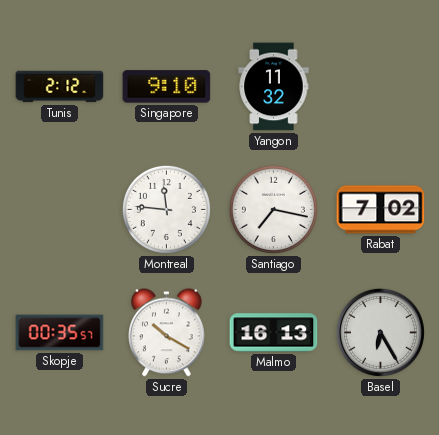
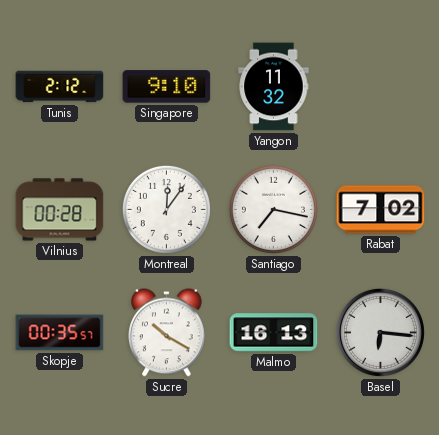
Vilnius: none -> 00:28 (60, 210)
Montreal: 11:46 -> 12:06 (166, 209)
Basel: 6:25 -> 6:16 (380, 332)
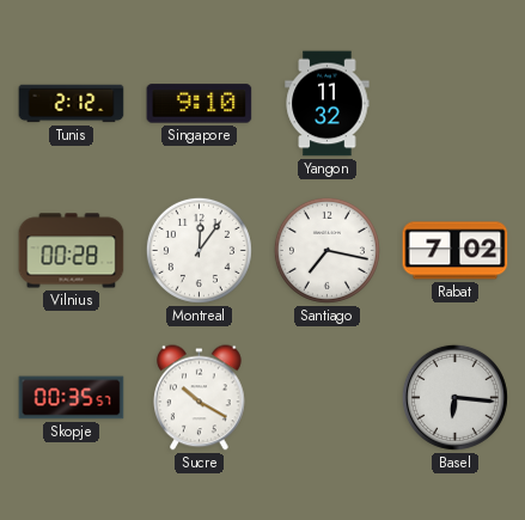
Malmo: 16:13 -> none (274, 333)
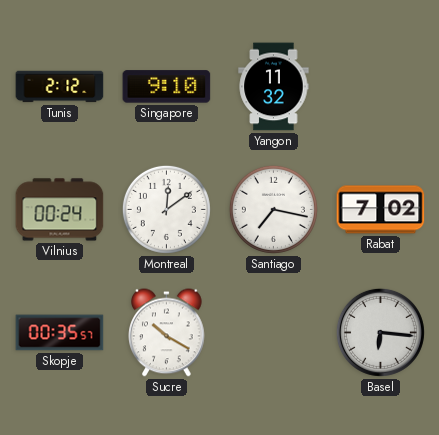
Vilnius: 00:28 -> 00:24 (60, 210)
Montreal: 12:06 -> 12:09 (166, 209)
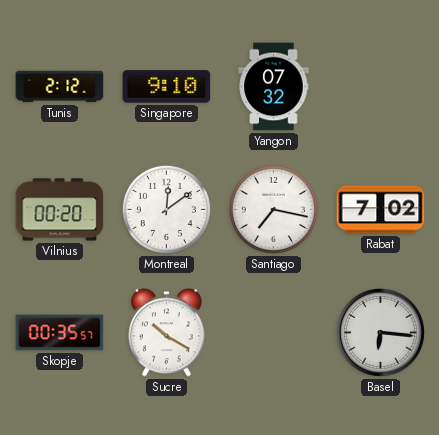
Yangon: 11:32 -> 07:32 (274, 87)
Vilnius: 00:24 -> 00:20 (60, 210)
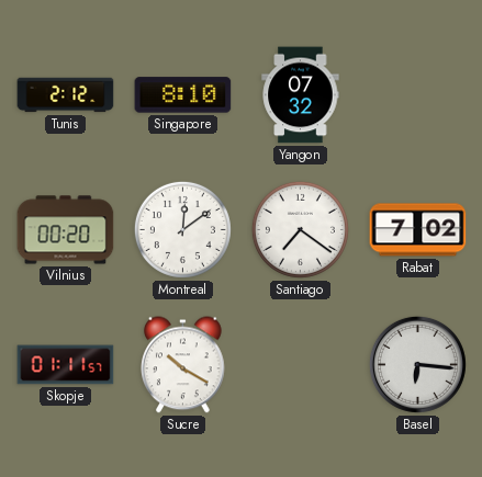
Singapore: 9:10 -> 8:10 (183, 95)
Santiago: 7:17 -> 7:21 (300, 229)
Skopje: 00:35 -> 01:11 (66, 365)
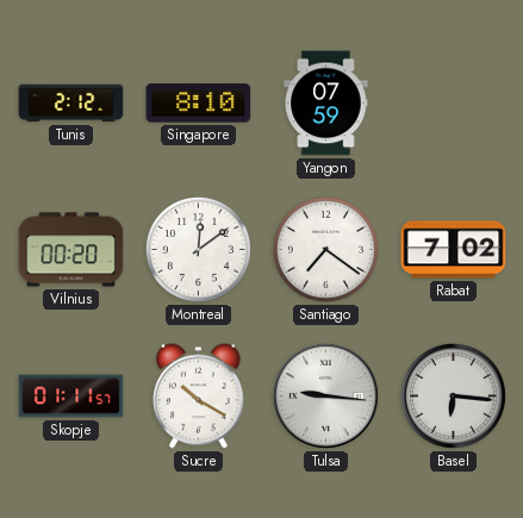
Yangon: 07:32 -> 07:59 (326, 104)
Tulsa: none -> 9:16 (325, 395)
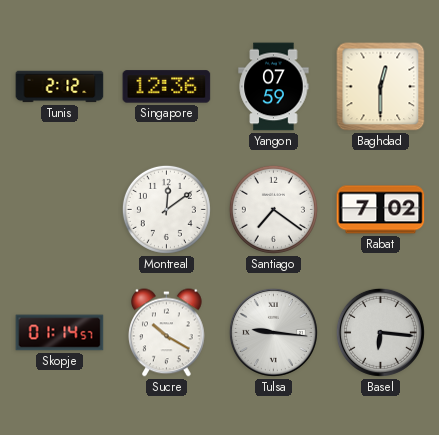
Singapore: 8:10 -> 12:36 (167, 87)
Baghdad: none -> 12:30 (381, 87)
Vilnius: 00:20 -> none (71, 250)
Skopje: 01:11 -> 01:14 (60, 333)
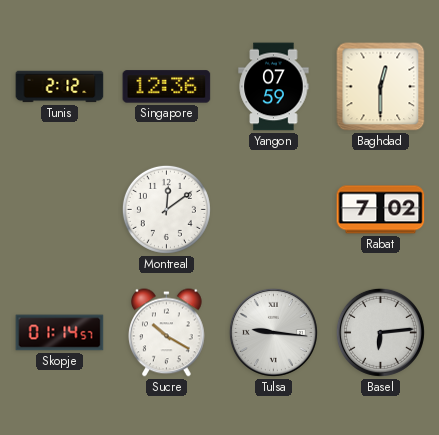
Santiago: 7:21 -> none (273, 209)
Basel: 6:16 -> 6:14 (380, 332)
